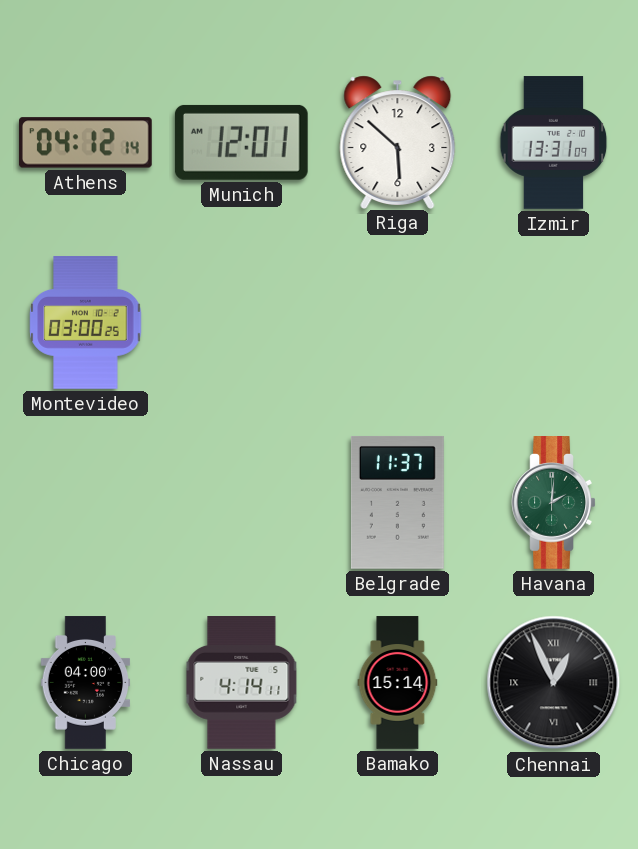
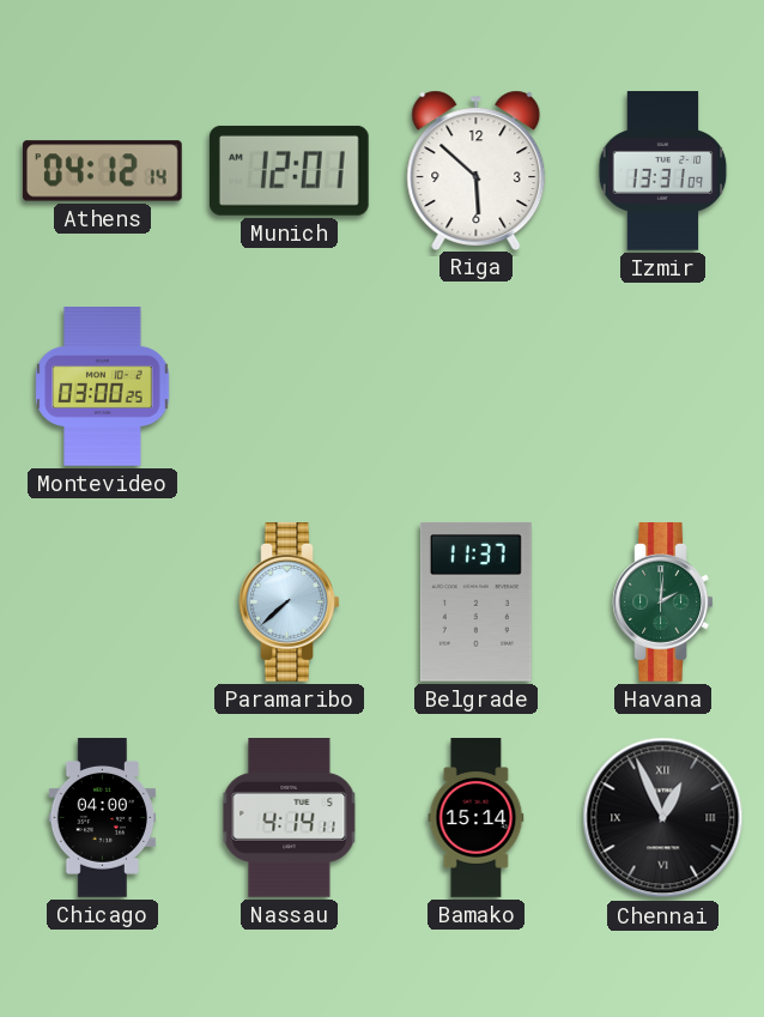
Paramaribo: none -> 7:38 (290, 603)
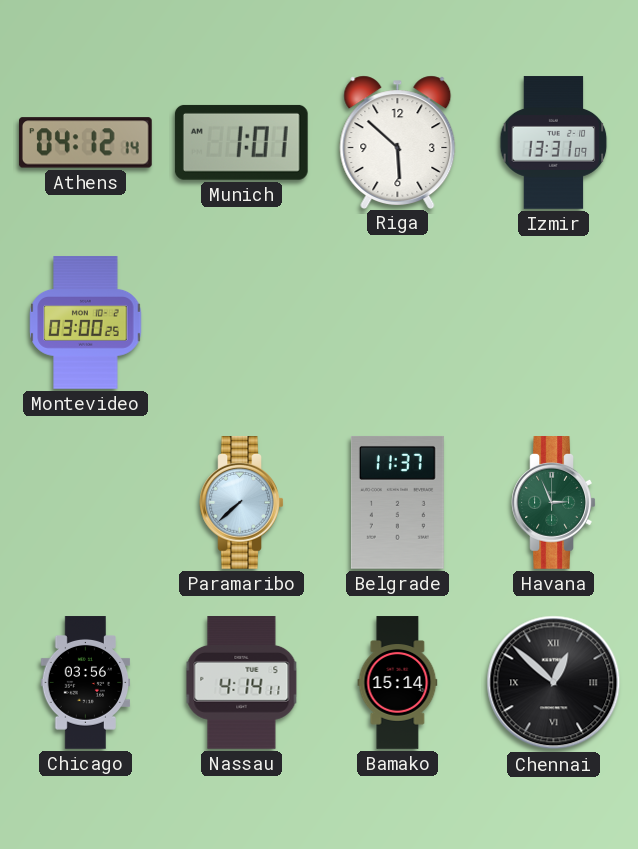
Munich: 12:01 -> 1:01 (241, 142)
Havana: 2:01 -> 2:56 (554, 503)
Chicago: 04:00 -> 03:56 (86, 683)
Chennai: 12:56 -> 12:52 (554, 683)
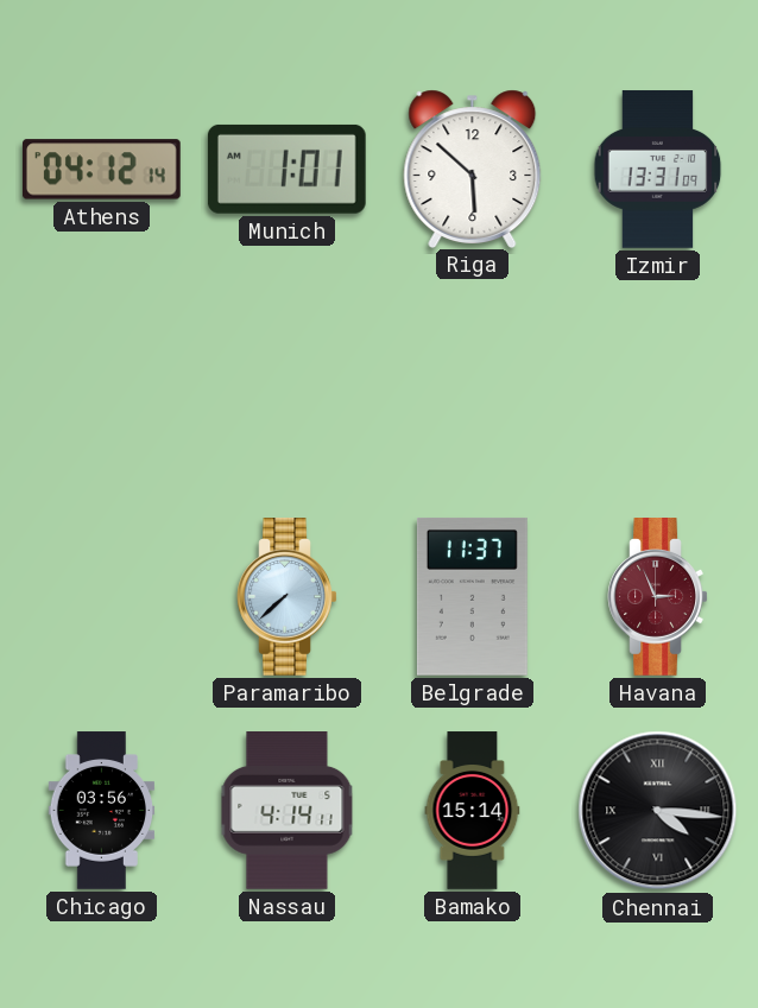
Montevideo: 03:00 -> none (86, 323)
Havana dial: green -> burgundy (658, 597)
Chennai: 12:52 -> 4:16 (658, 811)
